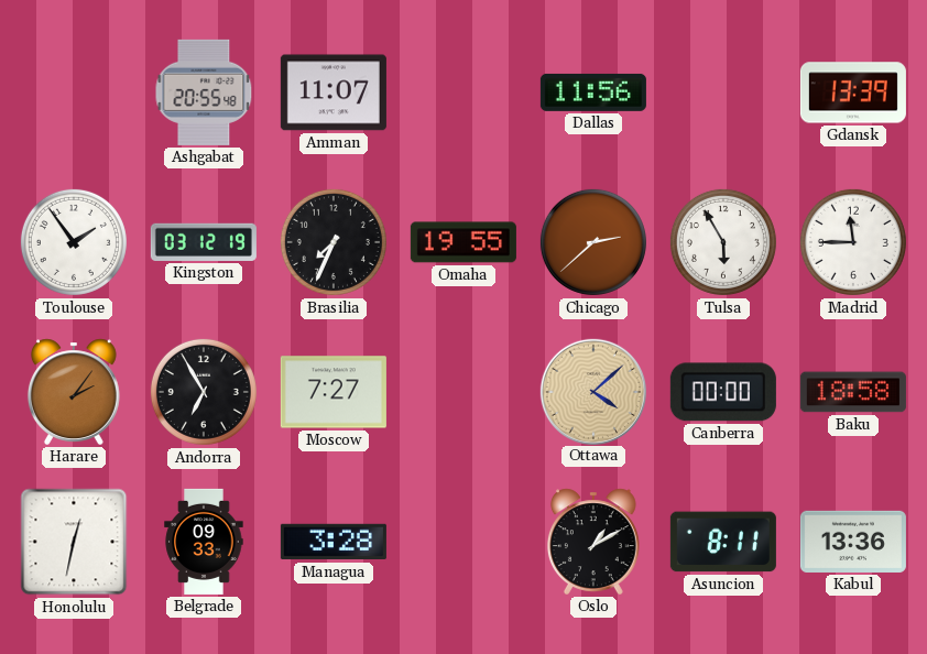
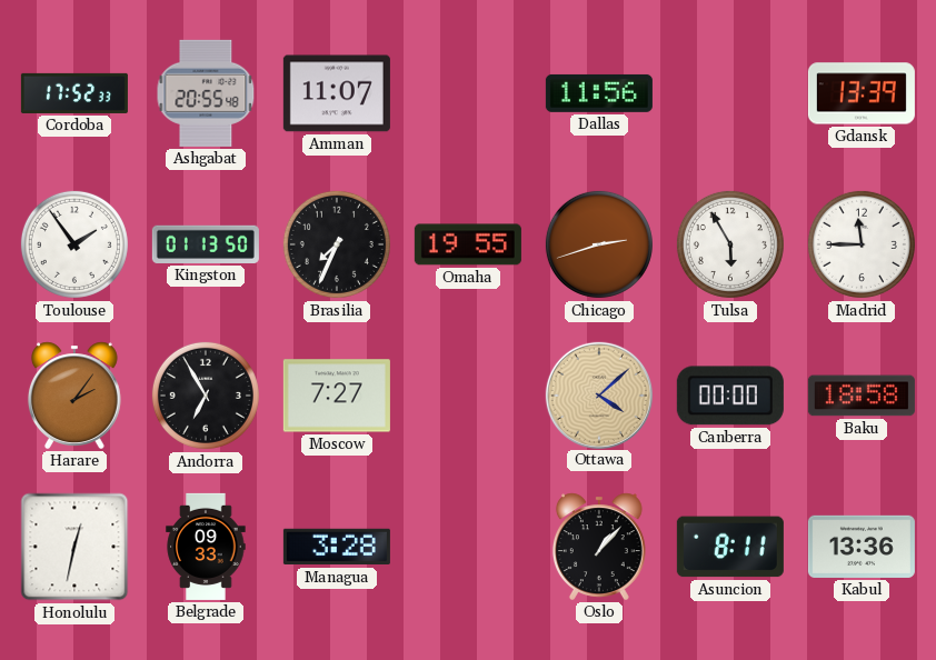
Cordoba: none -> 17:52 (74, 93)
Kingston: 03:12 -> 01:13 (206, 244)
Chicago: 2:38 -> 2:42 (599, 244)
Oslo: 1:10 -> 1:07 (599, 547)
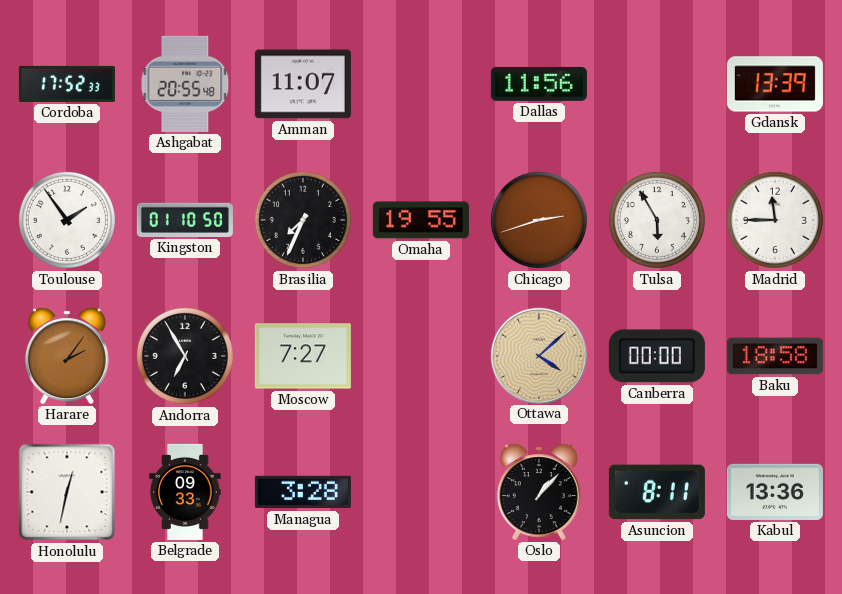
Kingston: 01:13 -> 01:10 (185, 220)
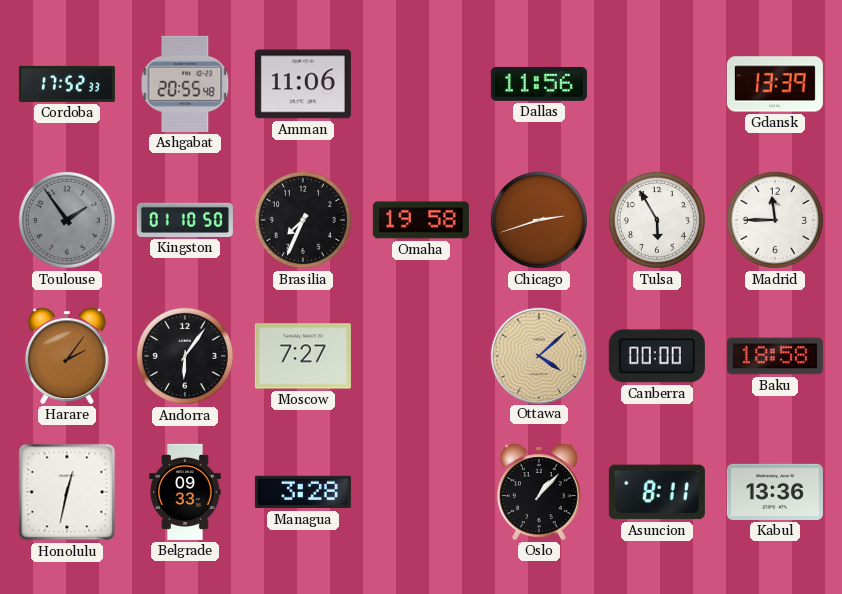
Amman: 11:07 -> 11:06 (303, 84)
Toulouse dial: white -> grey (67, 220)
Omaha: 19:55 -> 19:58 (421, 220)
Andorra: 6:55 -> 6:06 (185, 356)
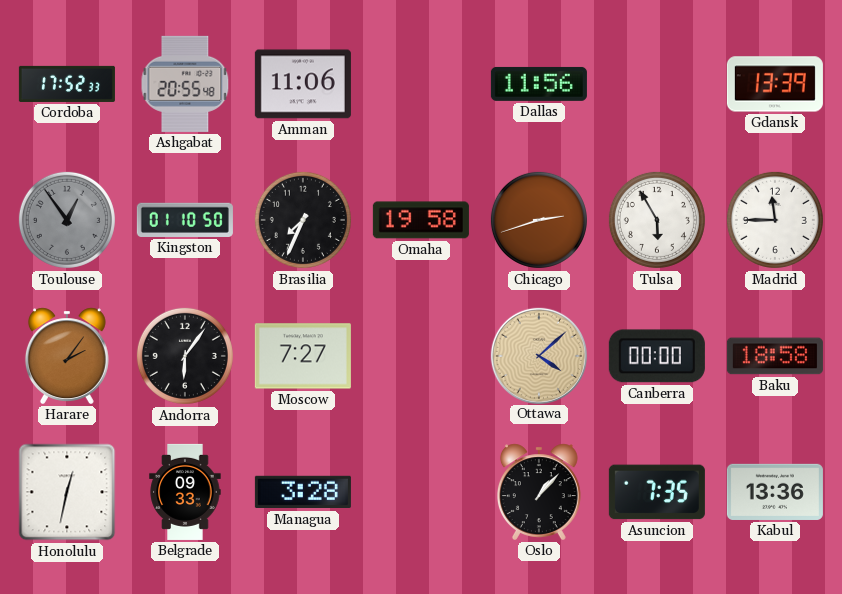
Toulouse: 1:54 -> 12:54 (67, 220)
Asuncion: 8:11 -> 7:35 (657, 492)
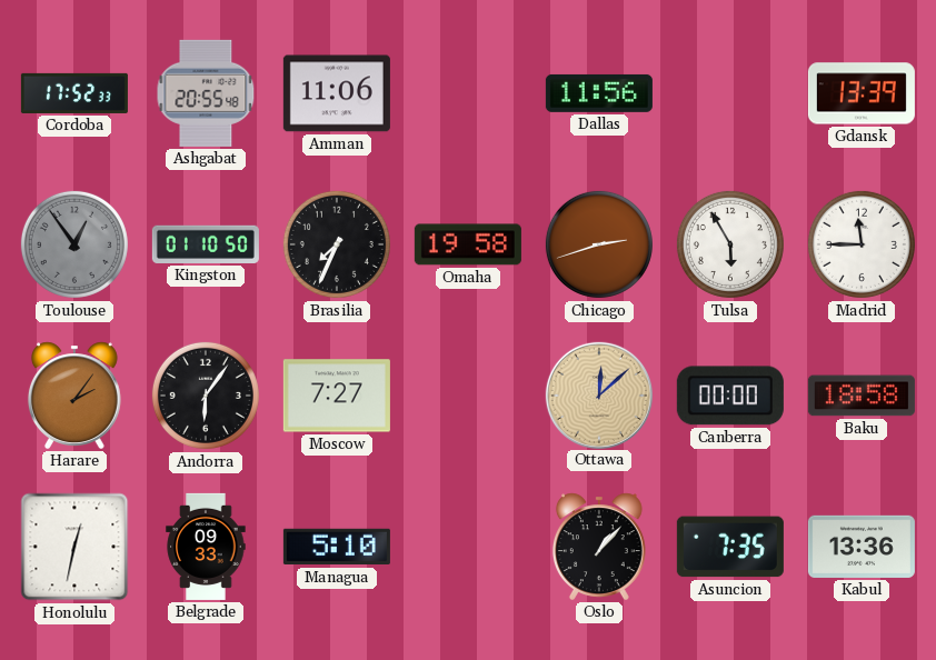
Ottawa: 4:08 -> 12:08 (598, 394)
Managua: 3:28 -> 5:10 (337, 547)
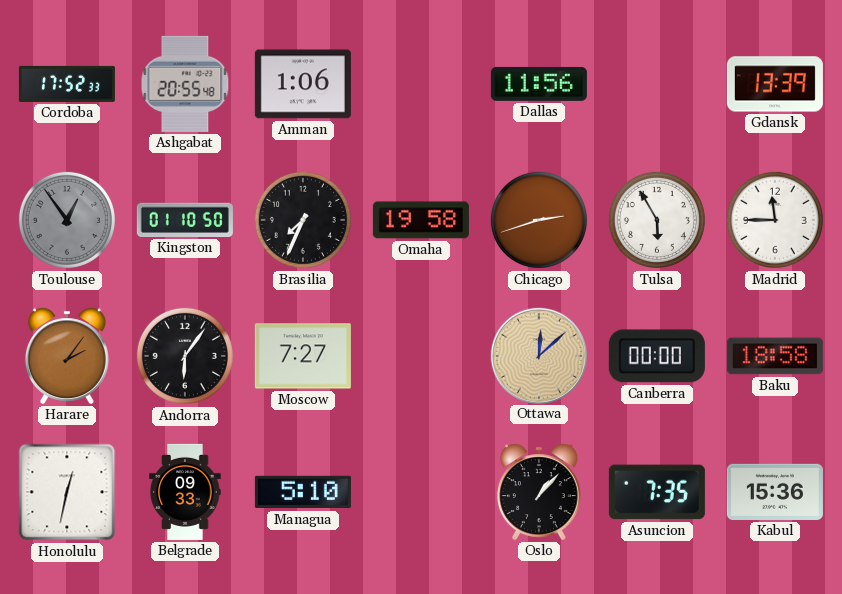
Amman: 11:06 -> 1:06 (303, 84)
Kabul: 13:36 -> 15:36 (775, 492)
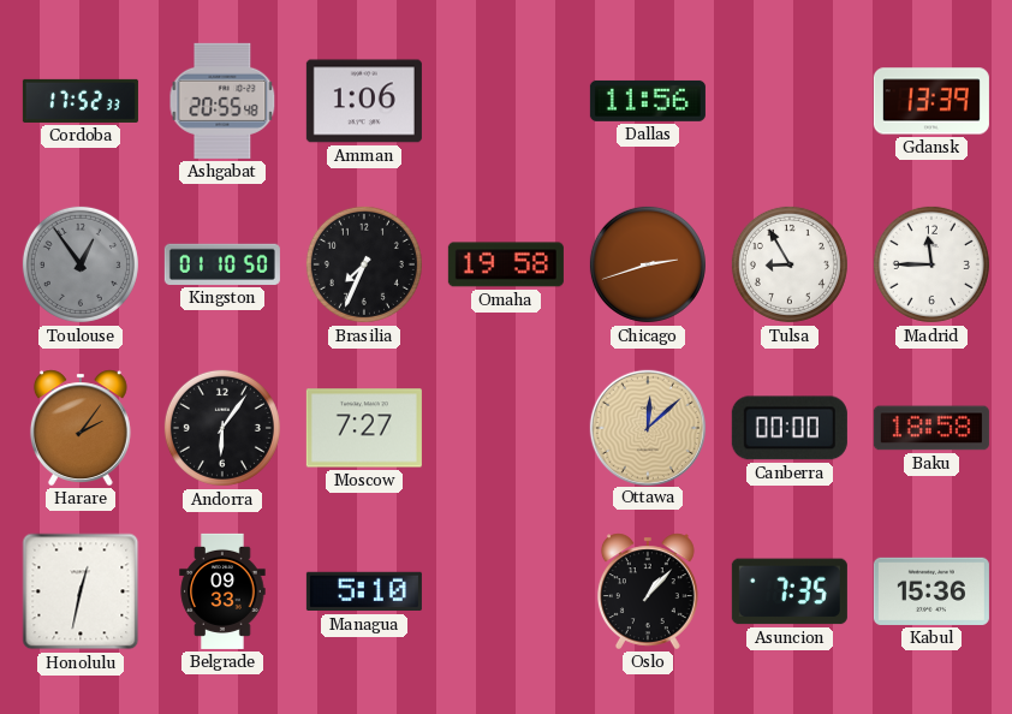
Tulsa: 5:55 -> 8:55 (790, 264)
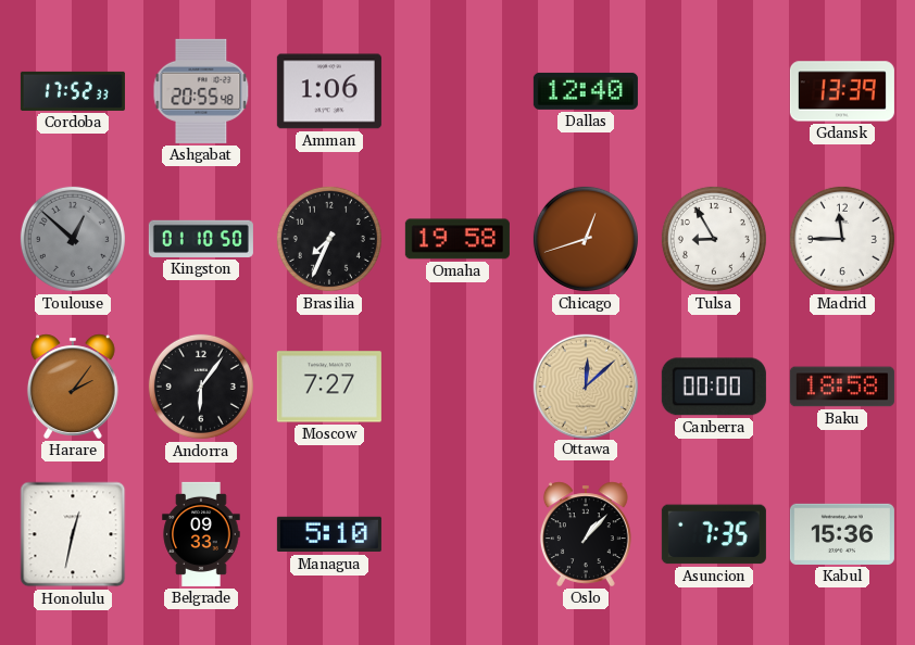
Dallas: 11:56 -> 12:40 (586, 91)
Toulouse: 12:54 -> 12:52 (73, 239)
Chicago: 2:42 -> 12:42 (586, 239)
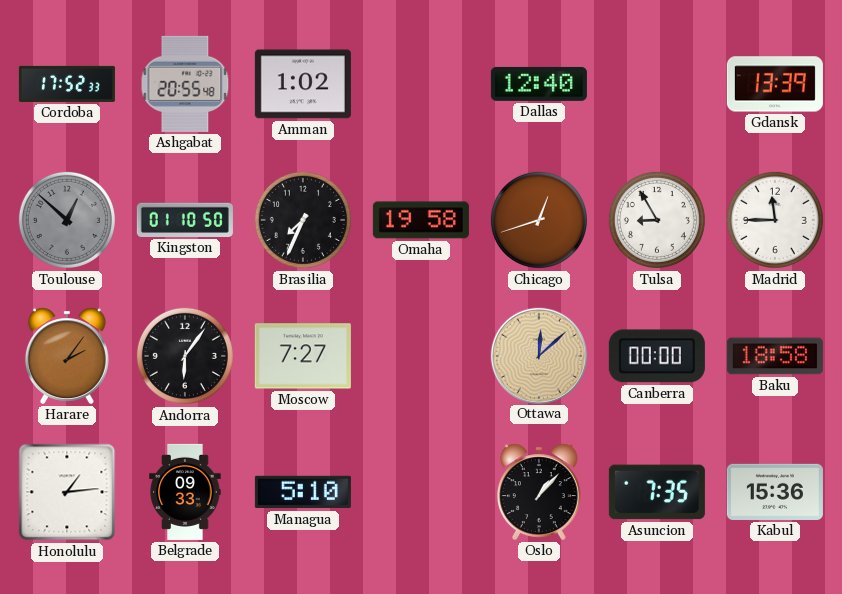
Amman: 1:06 -> 1:02 (303, 84)
Honolulu: 12:32 -> 1:14 (67, 492)
